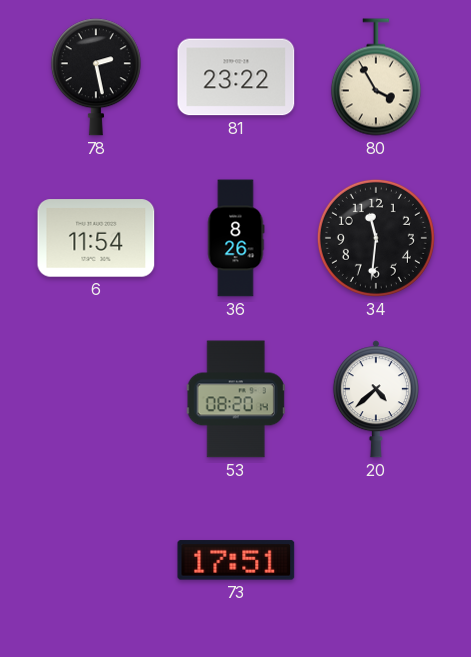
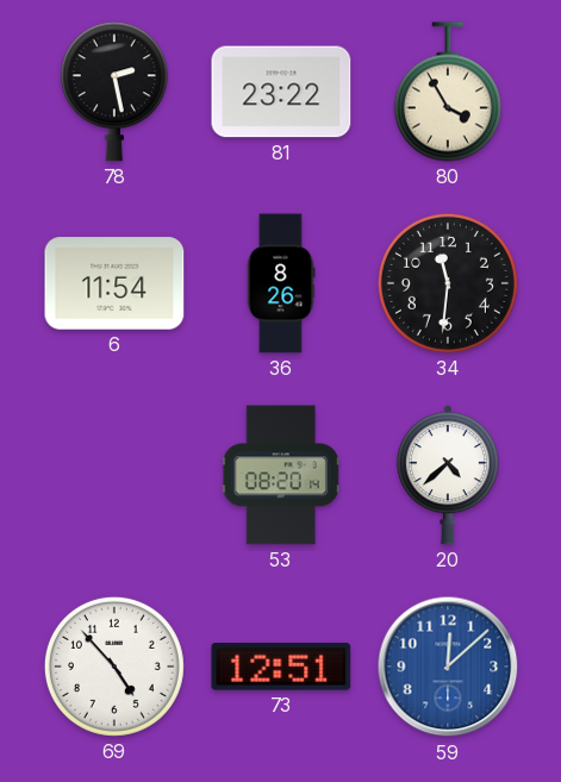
69: none -> 4:53 (114, 667)
73: 17:51 -> 12:51 (281, 667)
59: none -> 12:08 (448, 667)
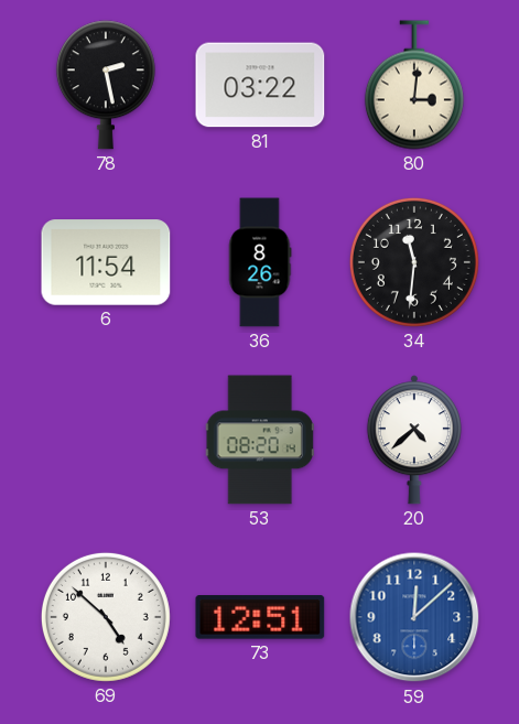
81: 23:22 -> 03:22 (260, 85)
80: 3:55 -> 3:01 (414, 85)
69: 4:53 -> 4:52 (106, 617)
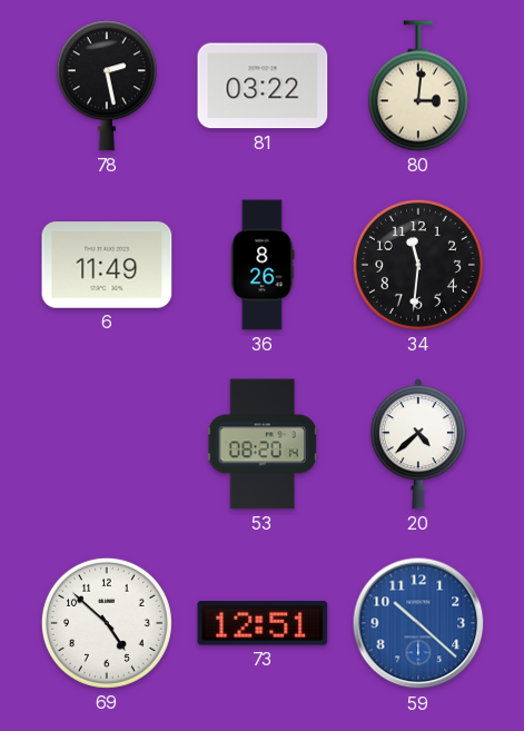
6: 11:54 -> 11:49 (107, 265)
59: 12:08 -> 10:22 (418, 623)
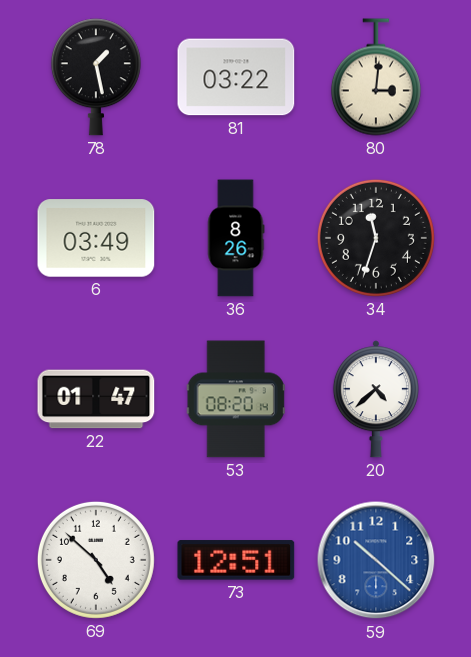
78: 2:28 -> 1:28 (96, 77)
6: 11:49 -> 03:49 (96, 238)
34: 11:31 -> 11:33 (376, 238)
22: none -> 01:47 (96, 399)
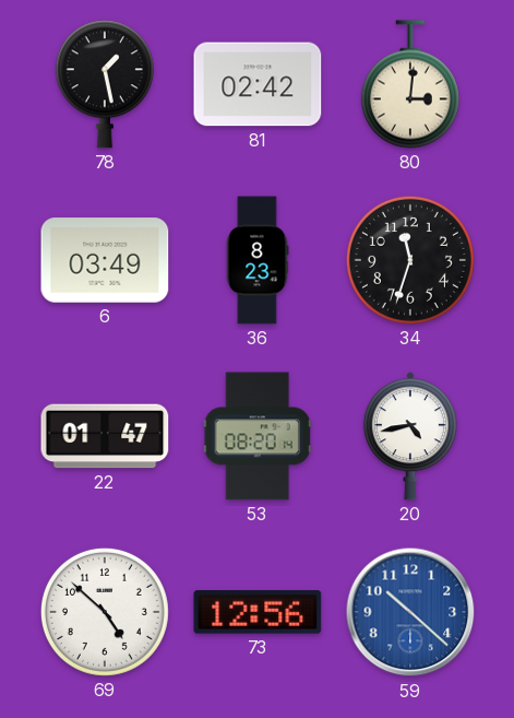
81: 03:22 -> 02:42 (258, 84)
36: 8:26 -> 8:23 (258, 260)
20: 4:38 -> 4:43 (410, 436)
73: 12:51 -> 12:56 (258, 612)
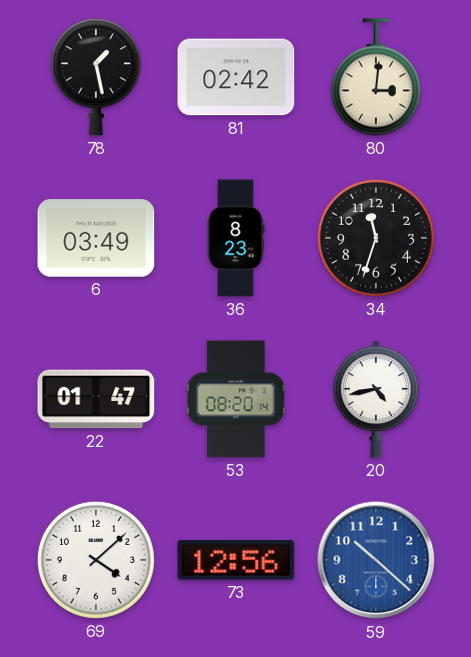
69: 4:52 -> 4:08 (96, 560)
